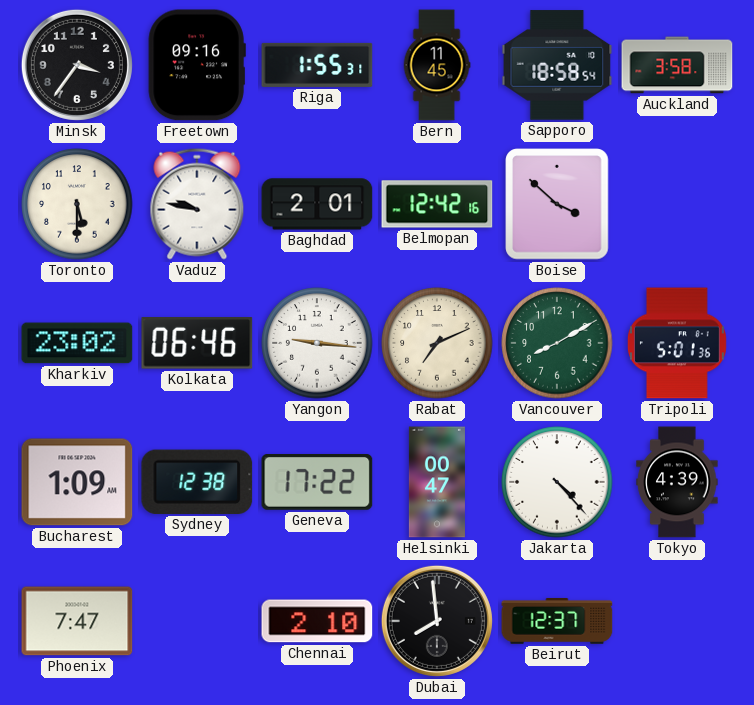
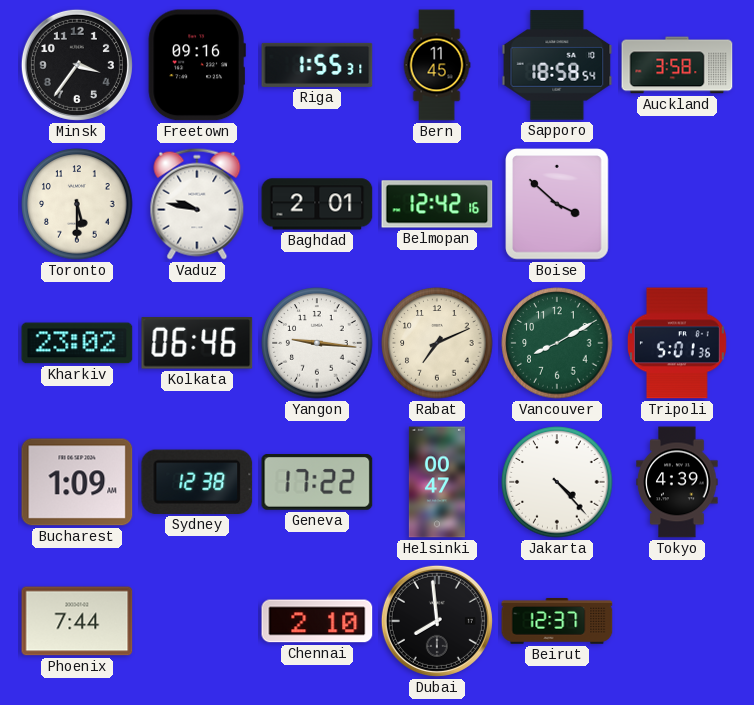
Phoenix: 7:47 -> 7:44 (77, 621)
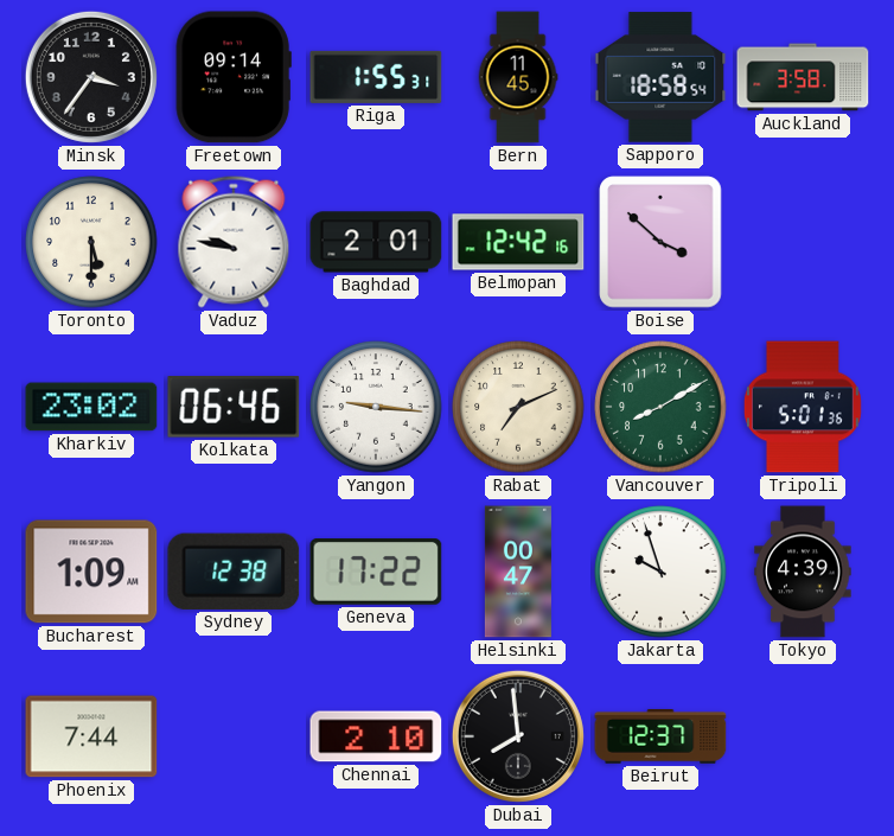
Freetown: 09:16 -> 09:14 (234, 77)
Jakarta: 4:23 -> 9:57 (660, 572)
